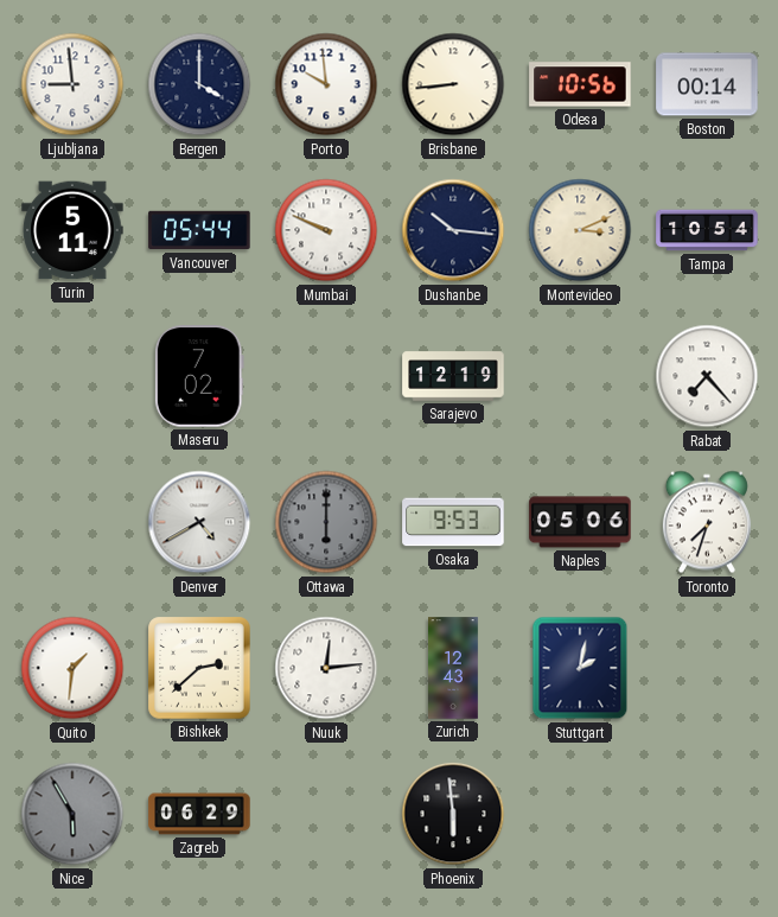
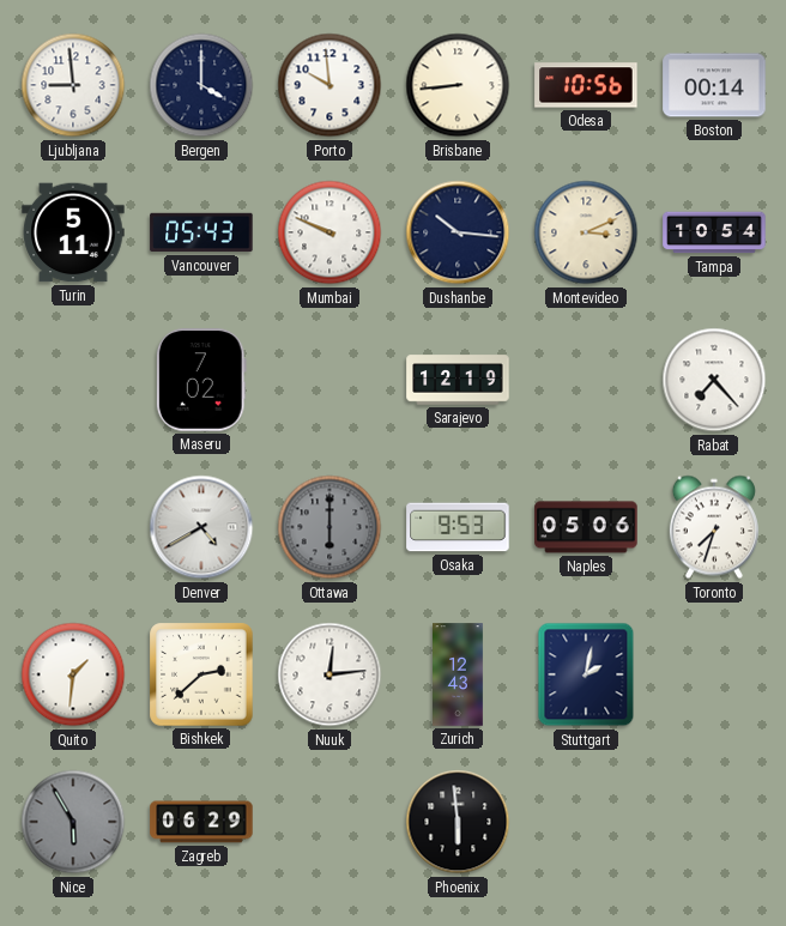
Vancouver: 05:44 -> 05:43 (201, 232)
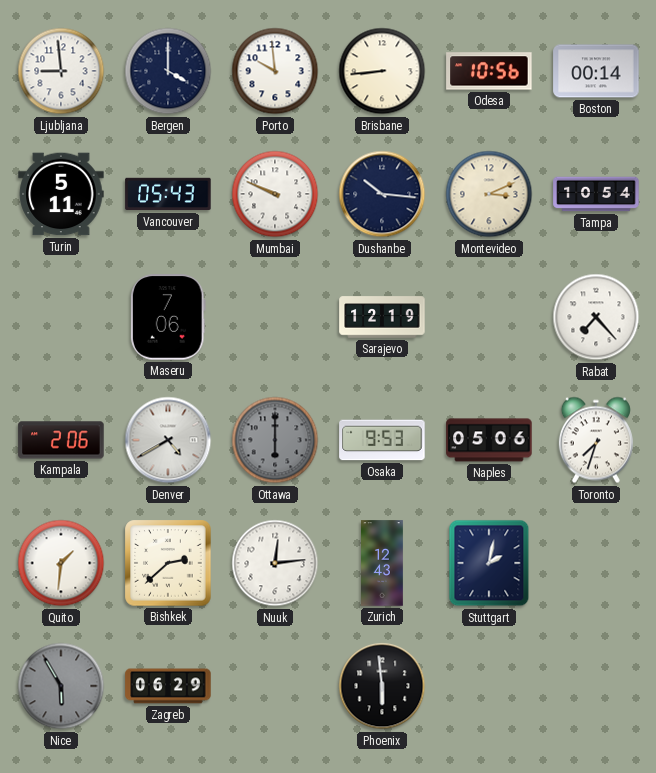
Maseru: 7:02 -> 7:06 (168, 317)
Kampala: none -> 2:06 (61, 440)
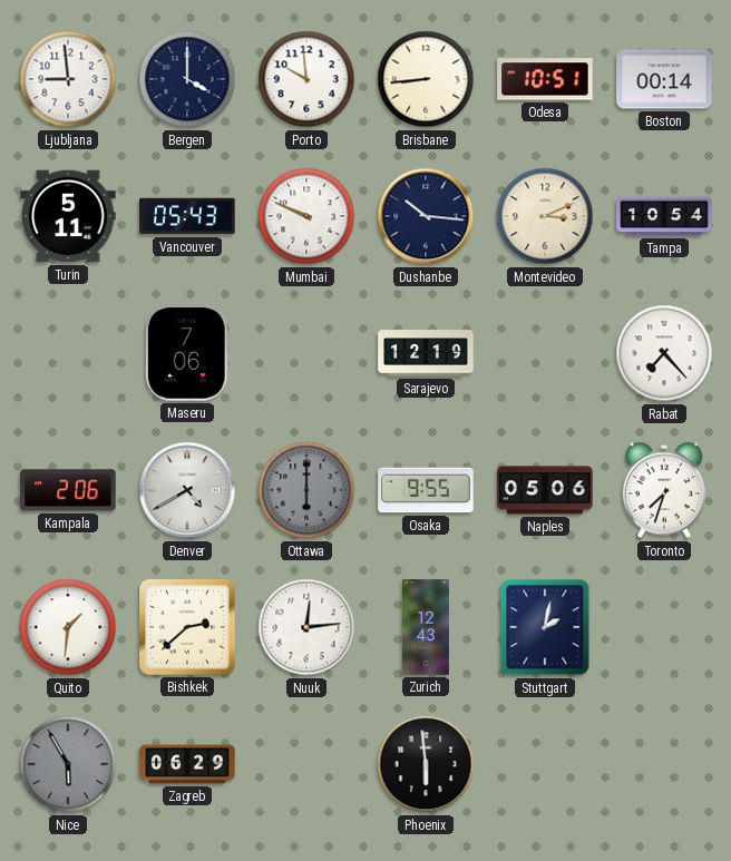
Odesa: 10:56 -> 10:51 (545, 79)
Osaka: 9:53 -> 9:55 (426, 490)
